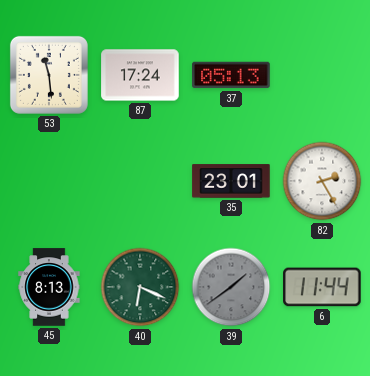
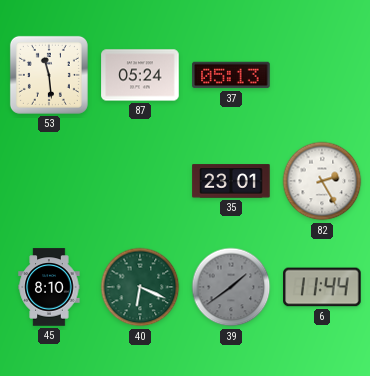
87: 17:24 -> 05:24 (140, 75)
45: 8:13 -> 8:10 (49, 287)
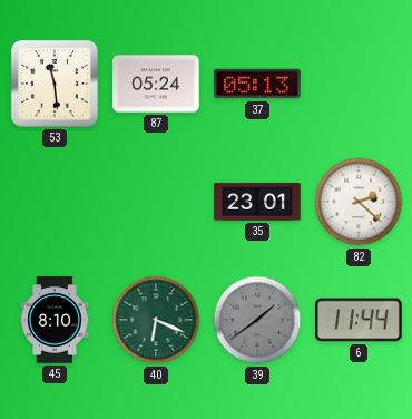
82: 2:25 -> 2:22 (359, 202)
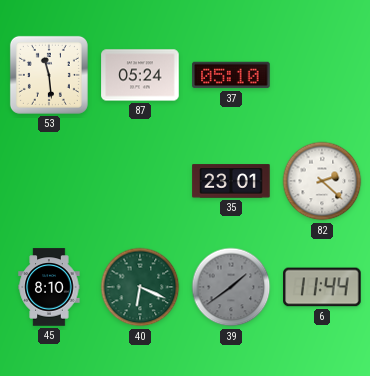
37: 05:13 -> 05:10 (231, 75)
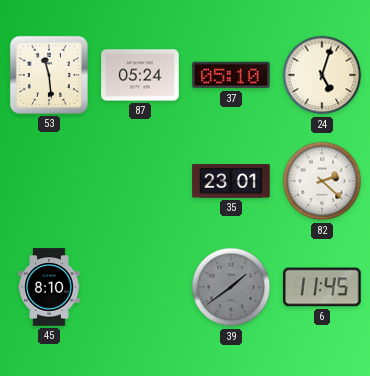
24: none -> 5:03 (322, 75)
40: 6:19 -> none (140, 287)
6: 11:44 -> 11:45 (322, 287)
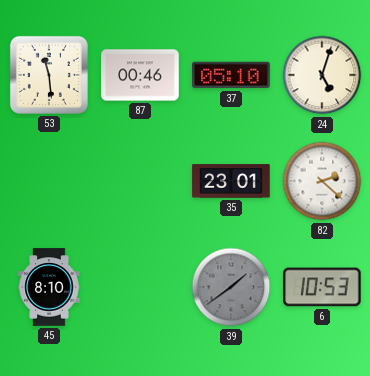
87: 05:24 -> 00:46 (140, 75)
6: 11:45 -> 10:53 (322, 287)
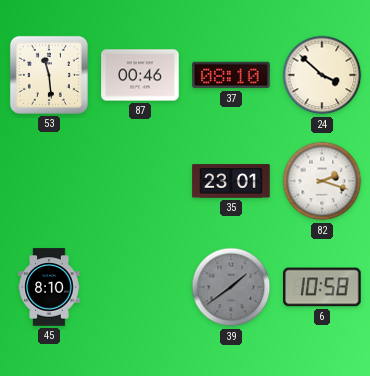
37: 05:10 -> 08:10 (231, 75)
24: 5:03 -> 3:52 (322, 75)
82: 2:22 -> 2:18 (322, 181)
6: 10:53 -> 10:58 (322, 287)
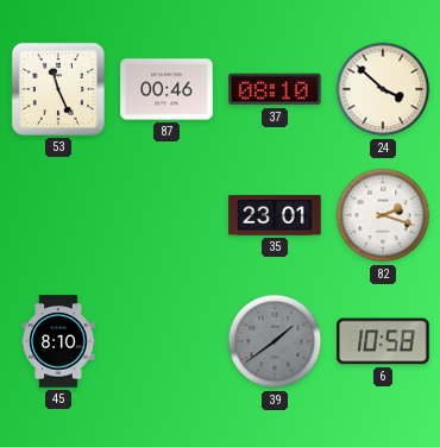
53: 11:29 -> 11:26 (58, 89)
